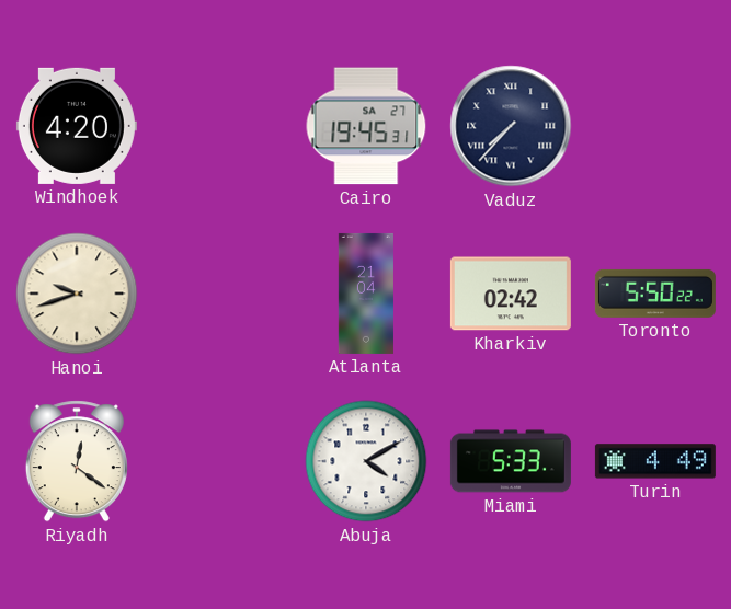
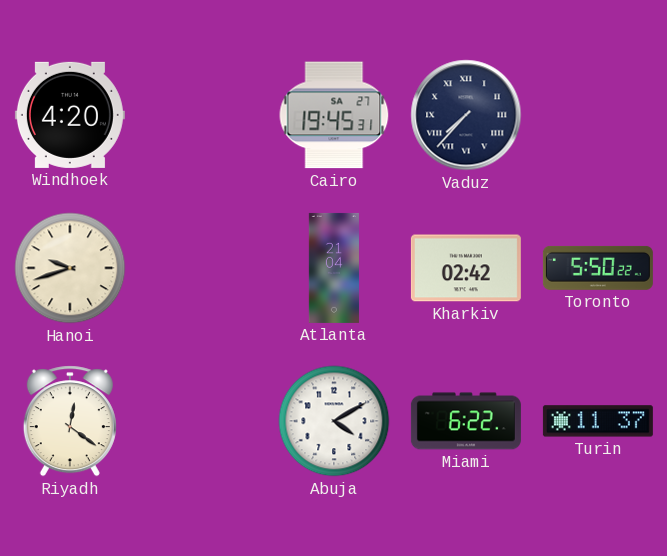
Miami: 5:33 -> 6:22 (466, 421)
Turin: 4:49 -> 11:37 (598, 421)
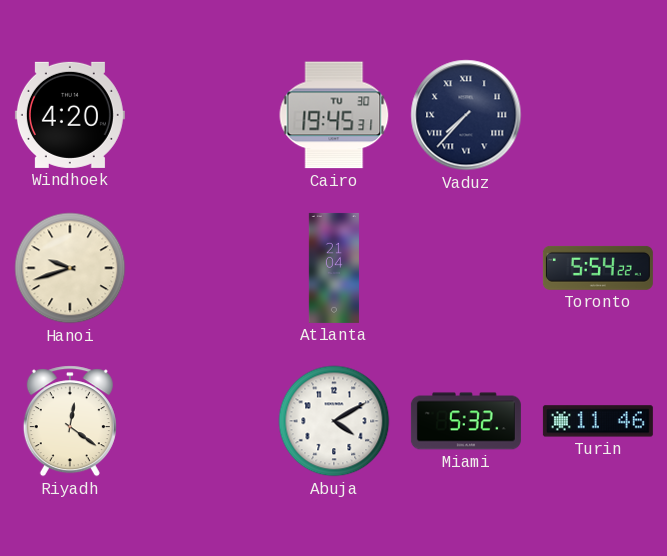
Cairo date: SA 27 -> TU 30 (334, 115)
Kharkiv: 02:42 -> none (466, 268)
Toronto: 5:50 -> 5:54 (598, 268)
Miami: 6:22 -> 5:32 (466, 421)
Turin: 11:37 -> 11:46 (598, 421)
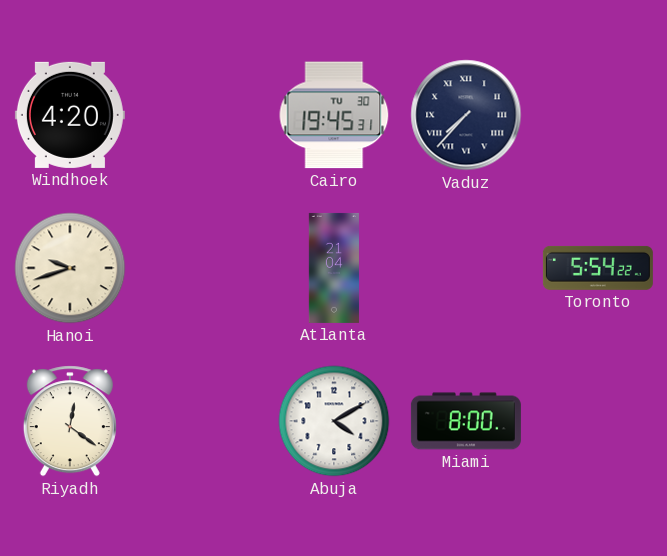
Miami: 5:32 -> 8:00 (466, 421)
Turin: 11:46 -> none (598, 421)
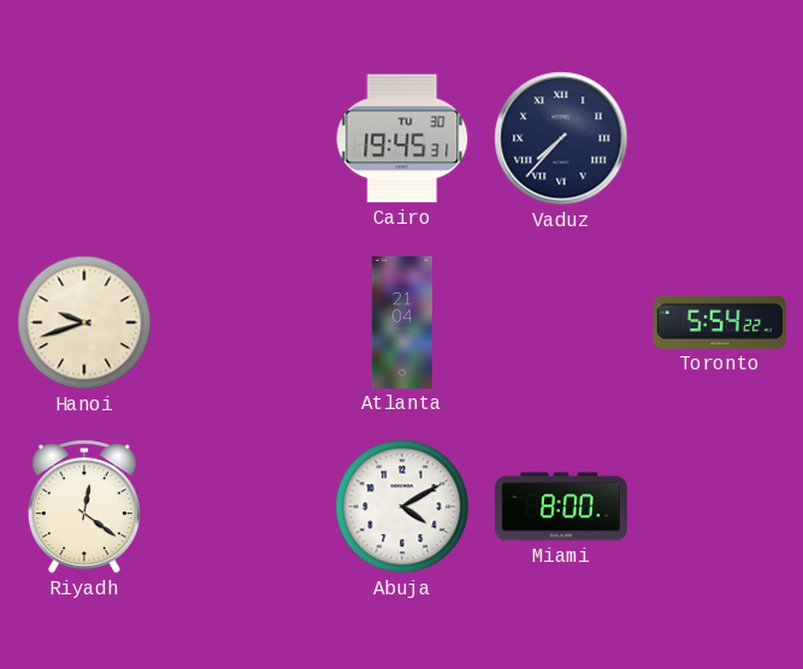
Windhoek: 4:20 -> none (70, 115)
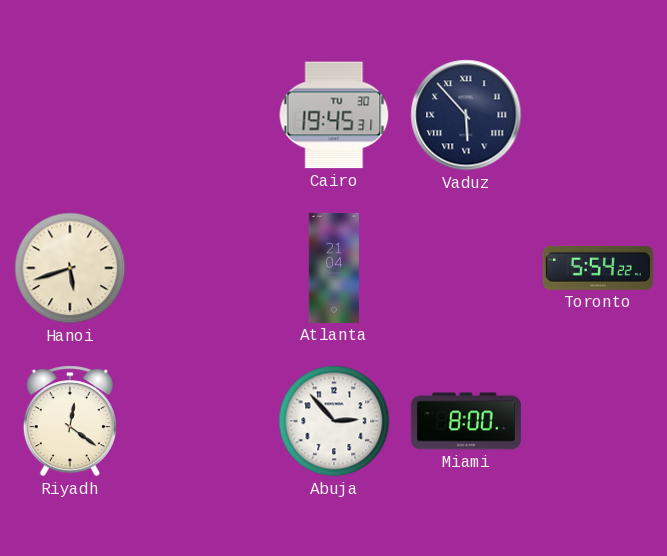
Vaduz: 7:37 -> 5:53 (466, 115)
Hanoi: 9:42 -> 5:42 (70, 268)
Abuja: 4:10 -> 2:53 (334, 421)
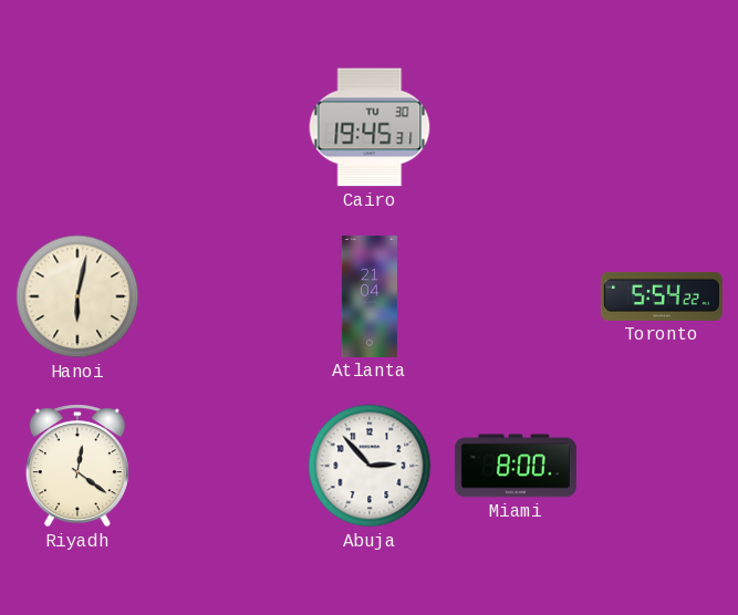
Vaduz: 5:53 -> none (466, 115)
Hanoi: 5:42 -> 6:02 (77, 296)
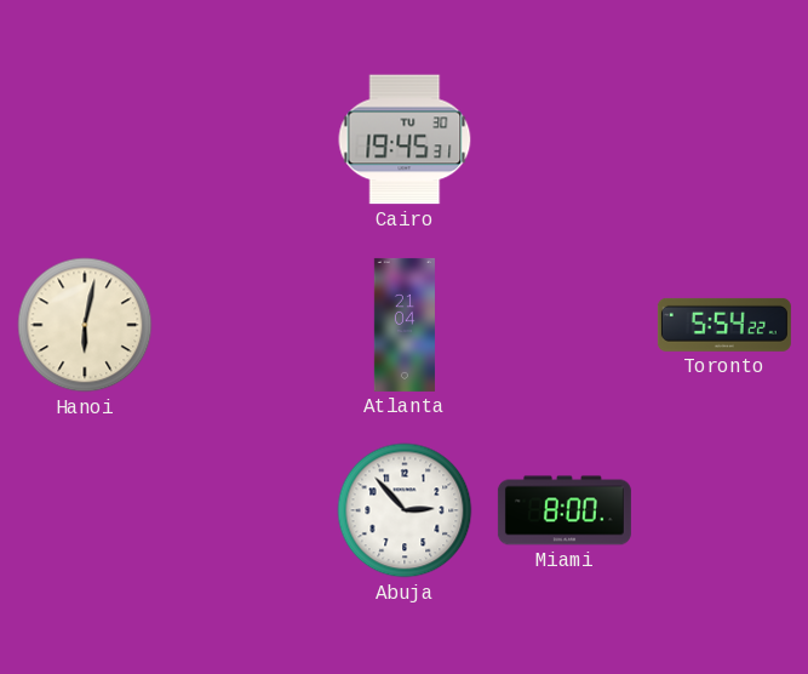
Riyadh: 12:21 -> none (77, 466)
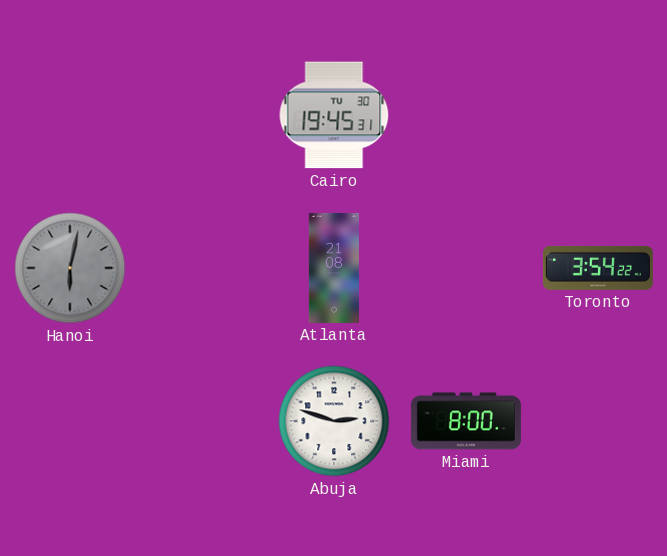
Hanoi dial: cream -> grey (70, 268)
Atlanta: 21:04 -> 21:08 (334, 268)
Toronto: 5:54 -> 3:54 (598, 268)
Abuja: 2:53 -> 2:48 (334, 421)
